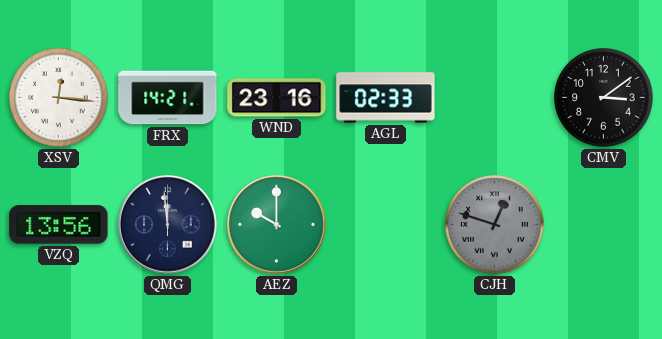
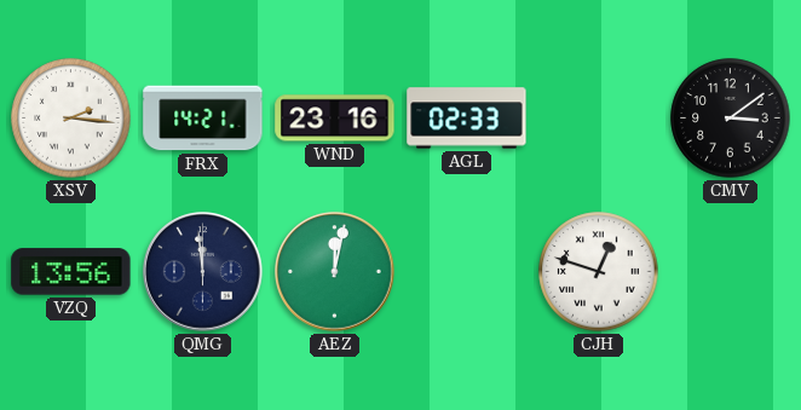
XSV: 12:16 -> 2:16 (71, 119)
AEZ: 10:00 -> 12:02 (335, 272)
CJH dial: grey -> white (599, 272)
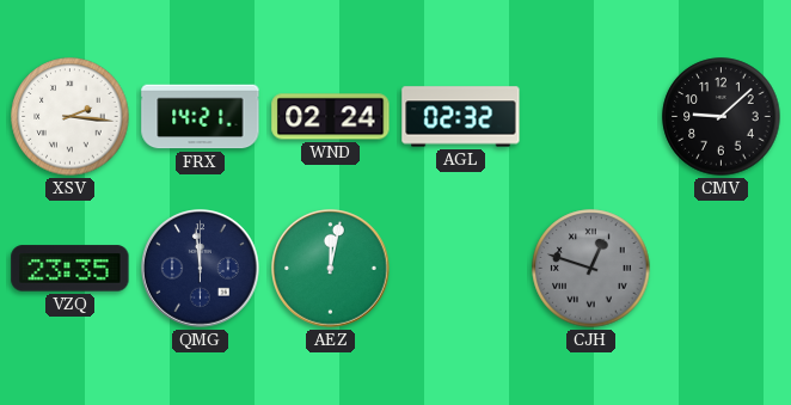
WND: 23:16 -> 02:24 (331, 117)
AGL: 02:33 -> 02:32 (461, 117)
CMV: 3:09 -> 9:08 (722, 117)
VZQ: 13:56 -> 23:35 (70, 269)
CJH dial: white -> grey (591, 269)
